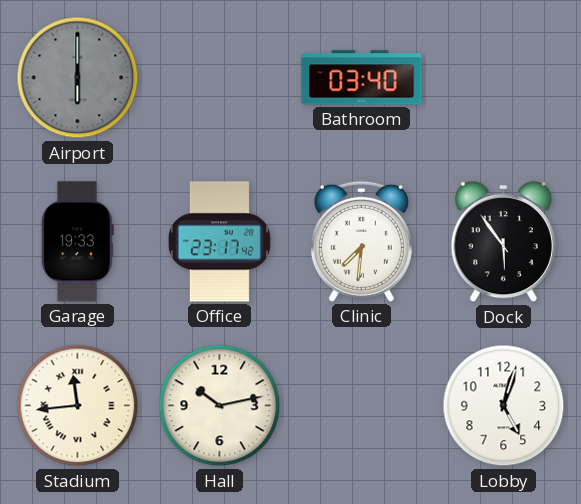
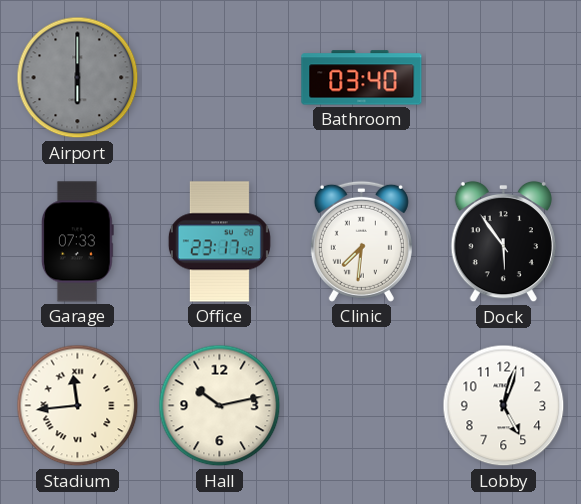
Garage: 19:33 -> 07:33 (77, 242)
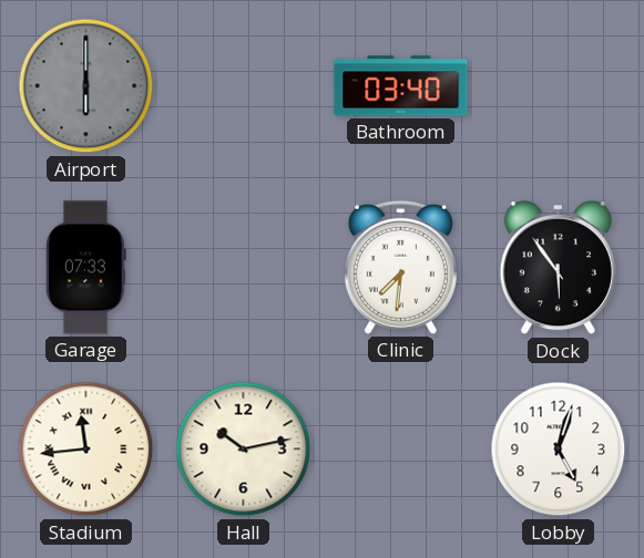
Office: 23:17 -> none (219, 242)
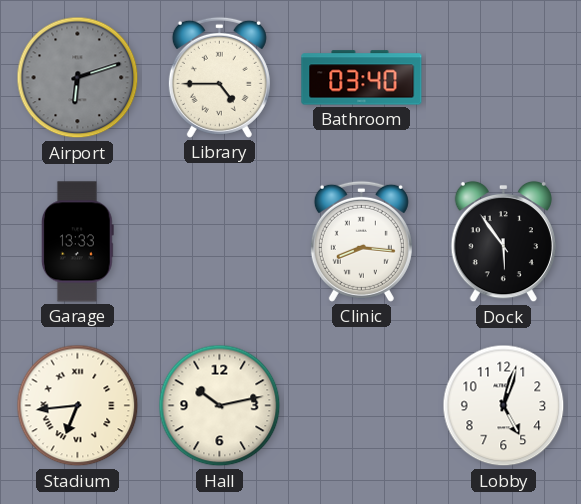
Airport: 6:00 -> 6:12 (78, 78)
Library: none -> 4:45 (219, 77)
Garage: 07:33 -> 13:33 (77, 242)
Clinic: 7:31 -> 8:16 (361, 241)
Stadium: 11:44 -> 6:44 (78, 406)
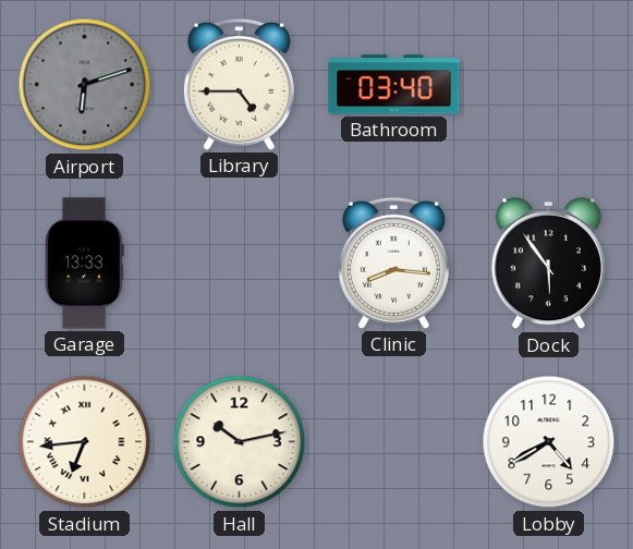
Lobby: 5:03 -> 4:40 (549, 442)
